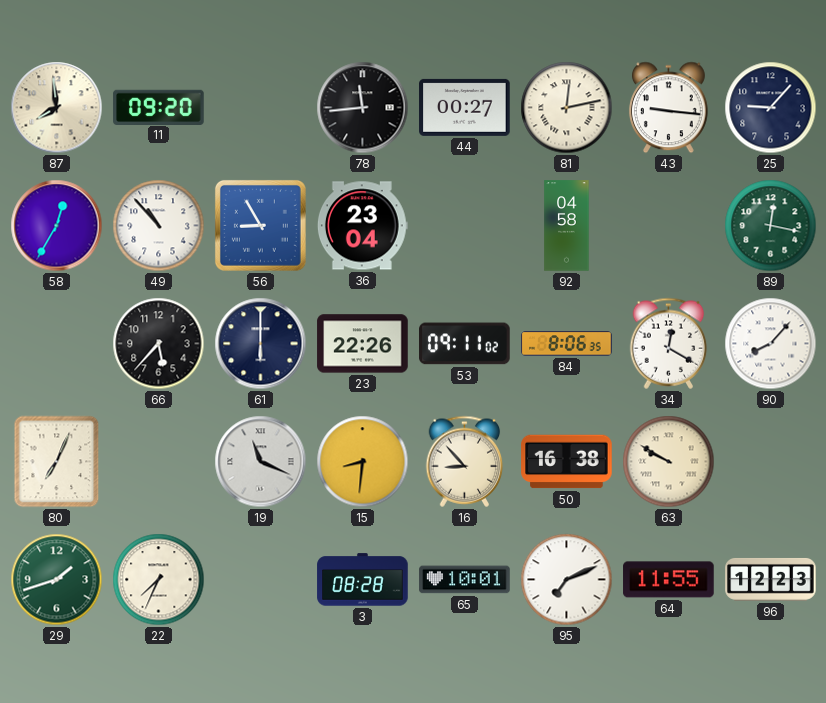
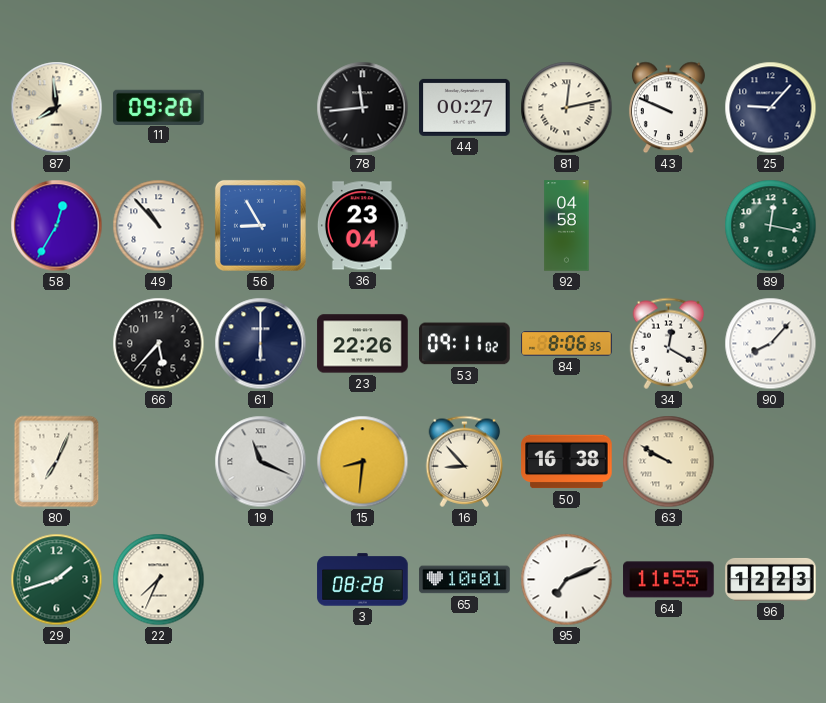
43: 9:16 -> 9:49 (668, 108)
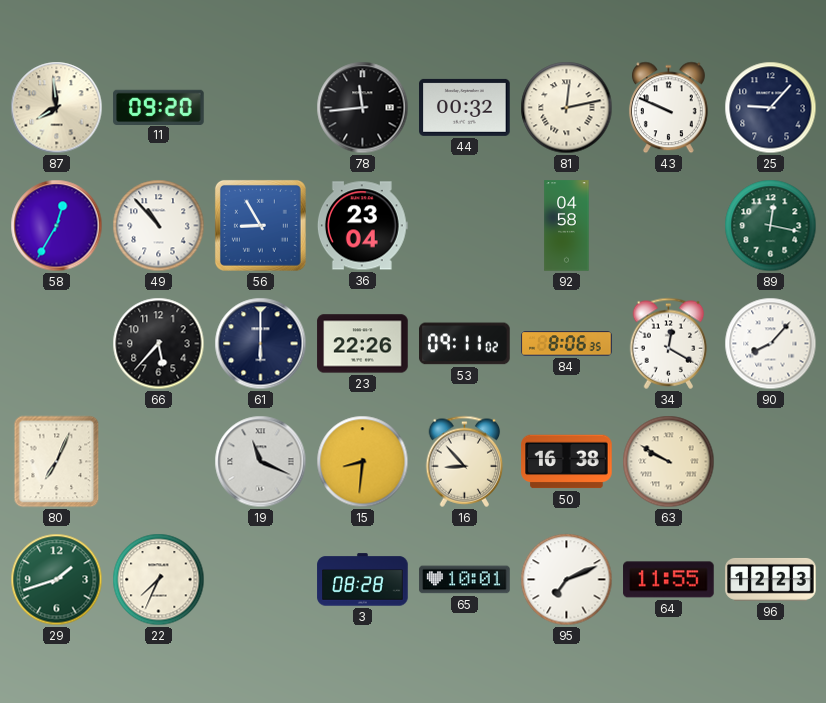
44: 00:27 -> 00:32 (465, 107)
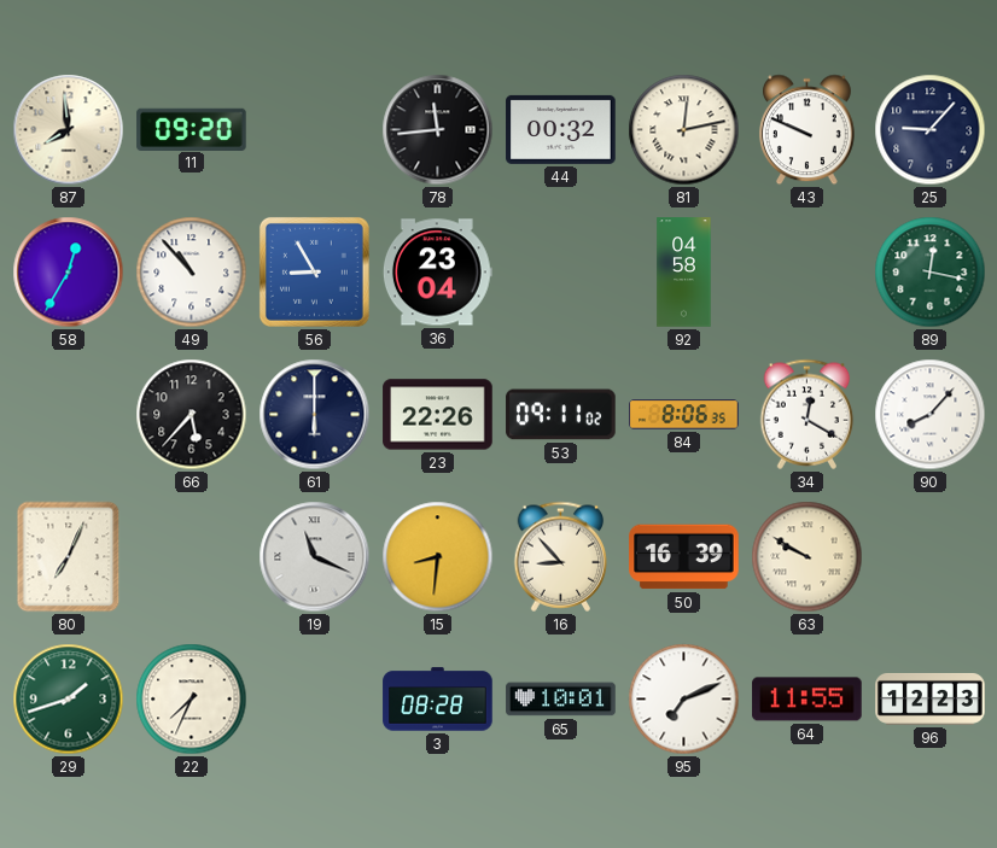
50: 16:38 -> 16:39 (684, 557)
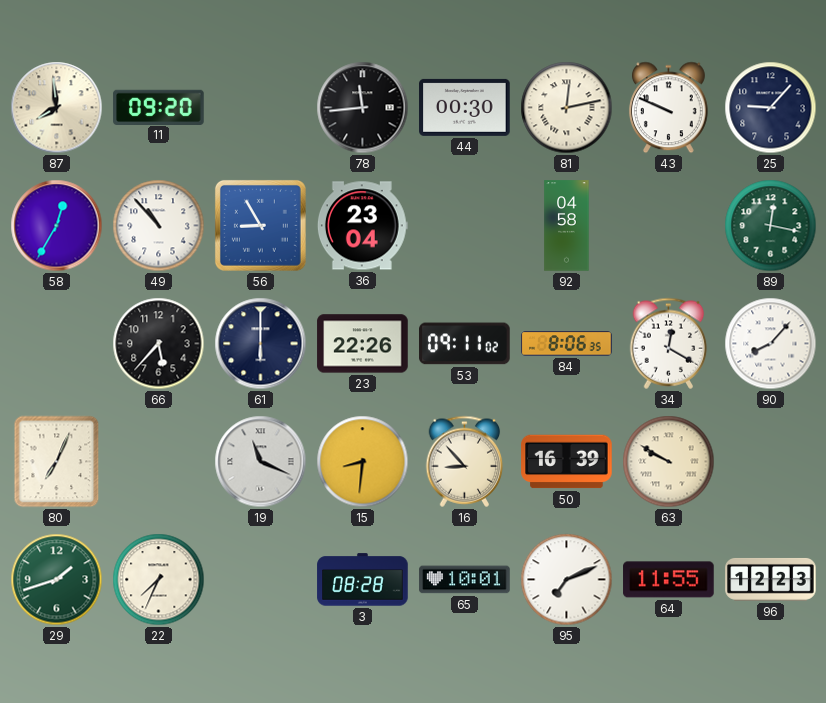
44: 00:32 -> 00:30 (465, 107)
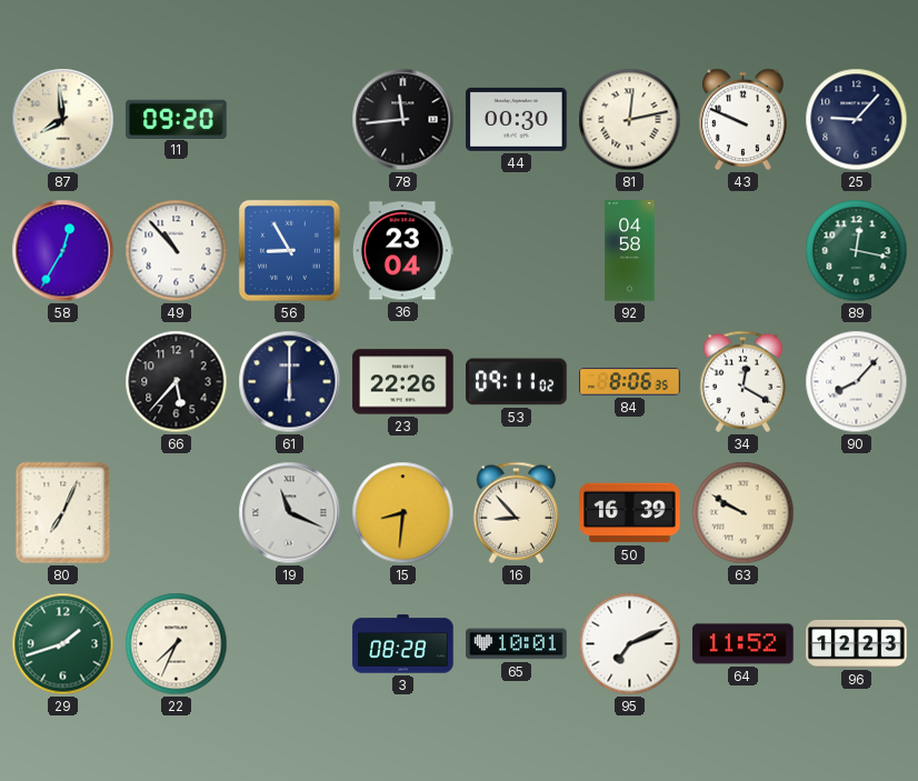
64: 11:55 -> 11:52 (744, 644)
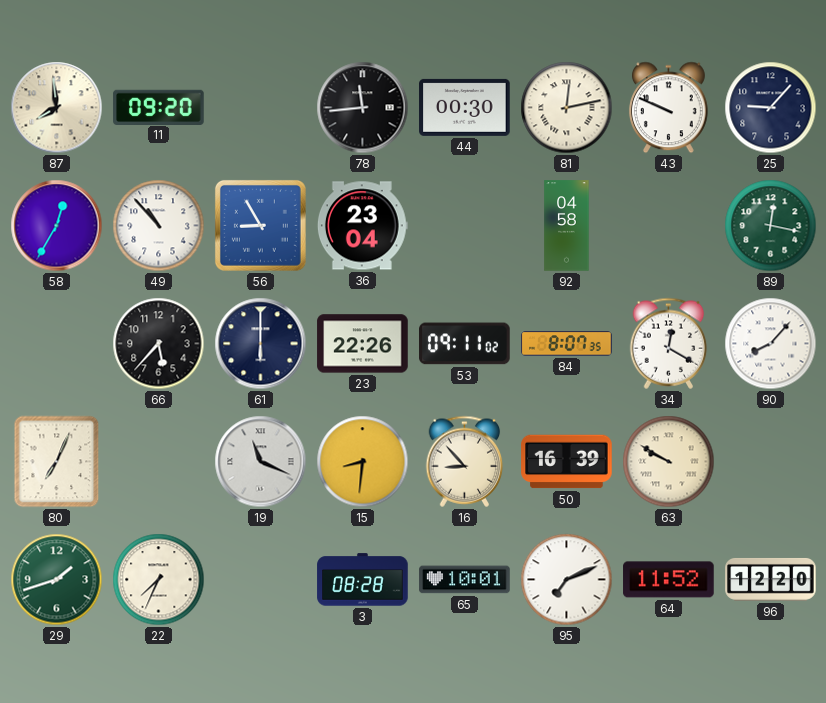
84: 8:06 -> 8:07 (567, 344)
96: 12:23 -> 12:20 (771, 579)
